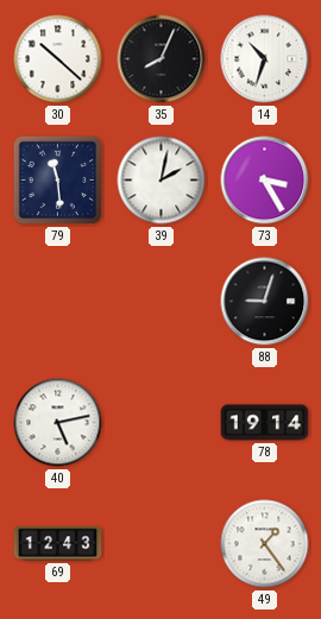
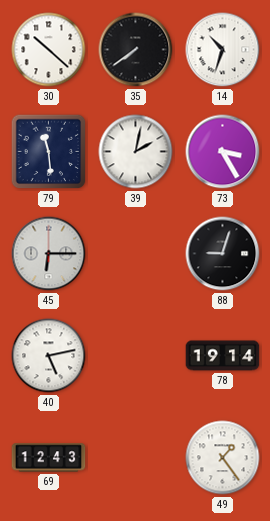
35: 8:04 -> 7:39 (136, 50)
45: none -> 6:15 (49, 254)
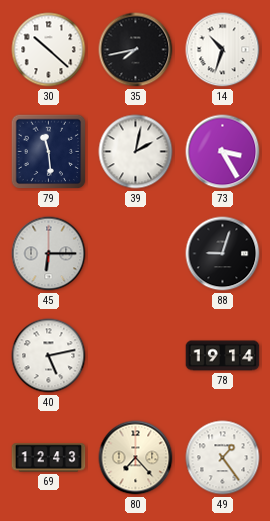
35: 7:39 -> 7:43 (136, 50)
80: none -> 7:23 (136, 458)
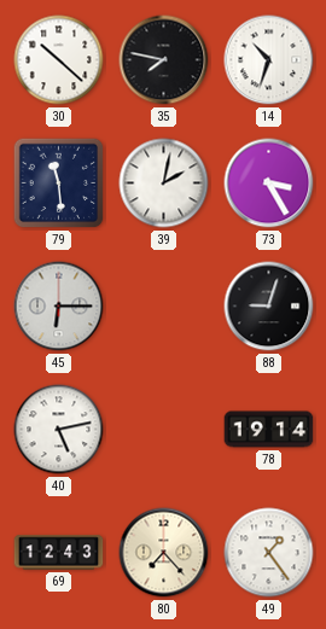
35: 7:43 -> 7:47 (164, 60)
